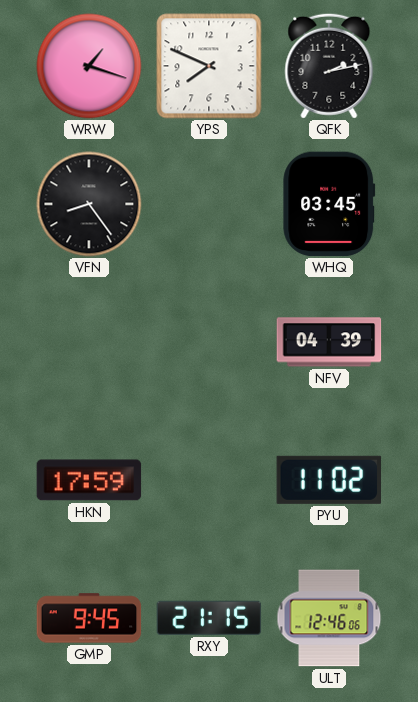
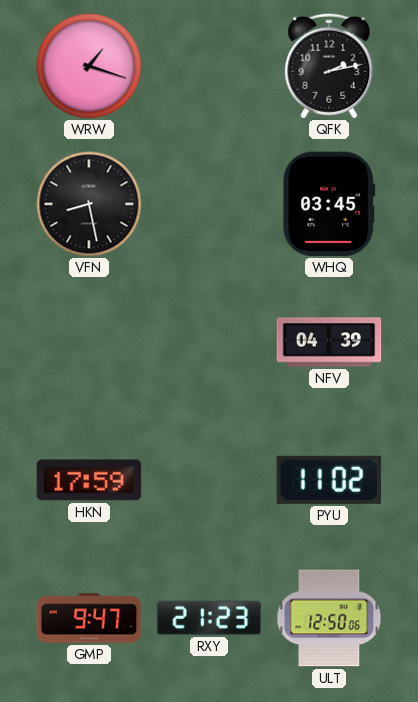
YPS: 7:49 -> none (209, 66)
VFN: 8:24 -> 8:28 (89, 204)
GMP: 9:45 -> 9:47 (89, 618)
RXY: 21:15 -> 21:23 (209, 618)
ULT: 12:46 -> 12:50 (329, 618)
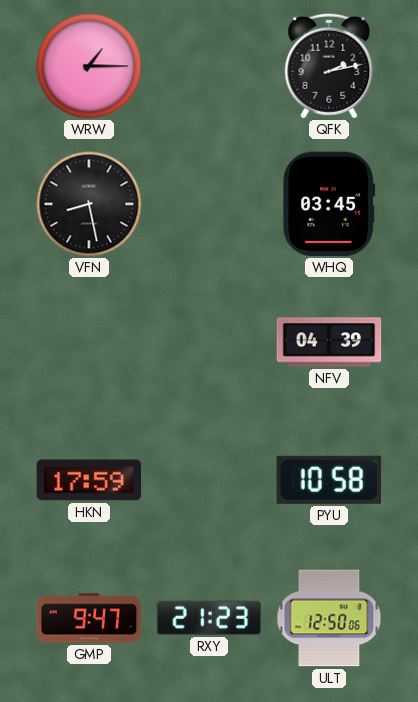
WRW: 1:18 -> 1:15 (89, 66)
PYU: 11:02 -> 10:58 (329, 480)
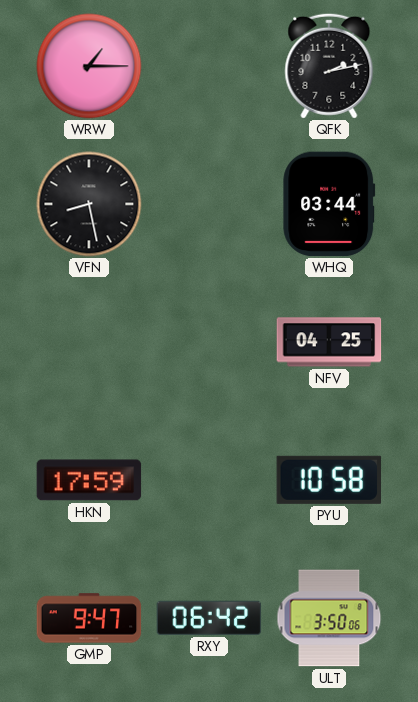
WHQ: 03:45 -> 03:44 (329, 204)
NFV: 04:39 -> 04:25 (329, 342)
RXY: 21:23 -> 06:42 (209, 618)
ULT: 12:50 -> 3:50 (329, 618)
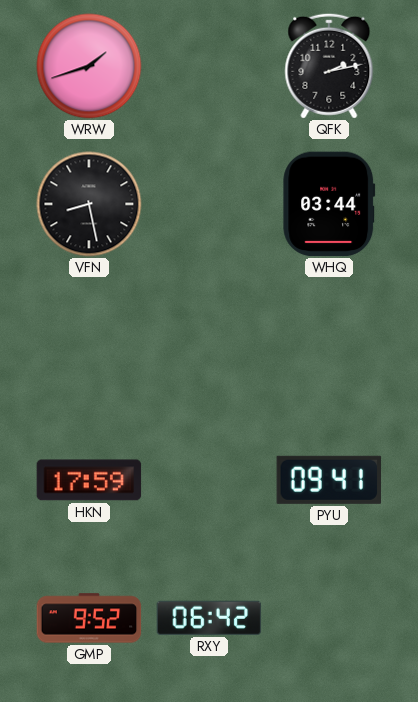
WRW: 1:15 -> 1:42 (89, 66)
NFV: 04:25 -> none (329, 342)
PYU: 10:58 -> 09:41 (329, 480)
GMP: 9:47 -> 9:52 (89, 618)
ULT: 3:50 -> none (329, 618)
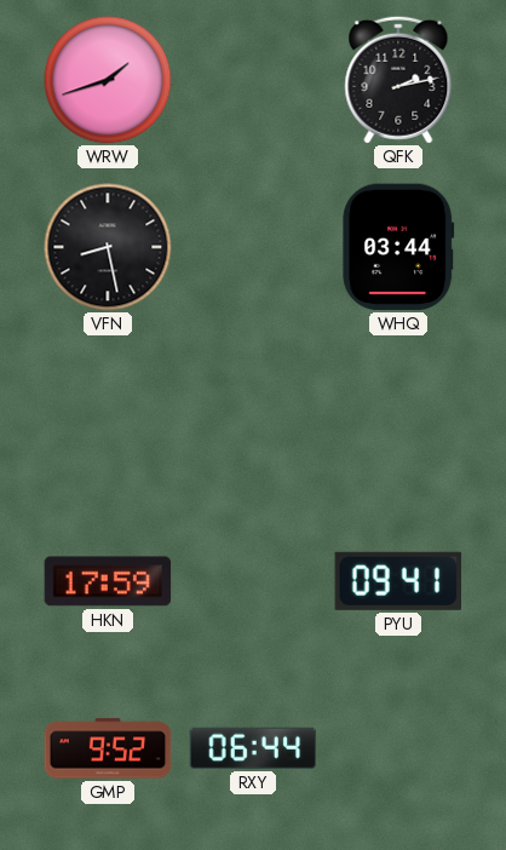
RXY: 06:42 -> 06:44 (253, 748)
